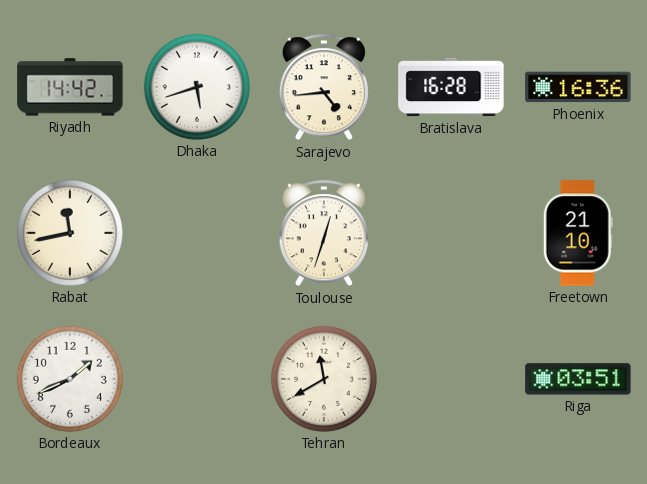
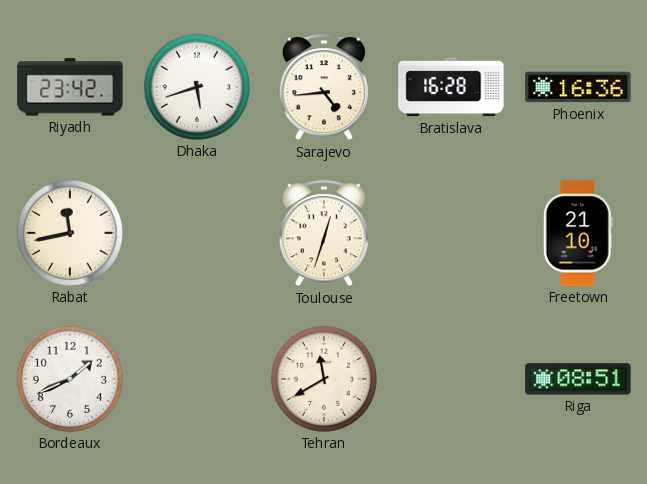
Riyadh: 14:42 -> 23:42 (70, 87)
Riga: 03:51 -> 08:51 (578, 379)
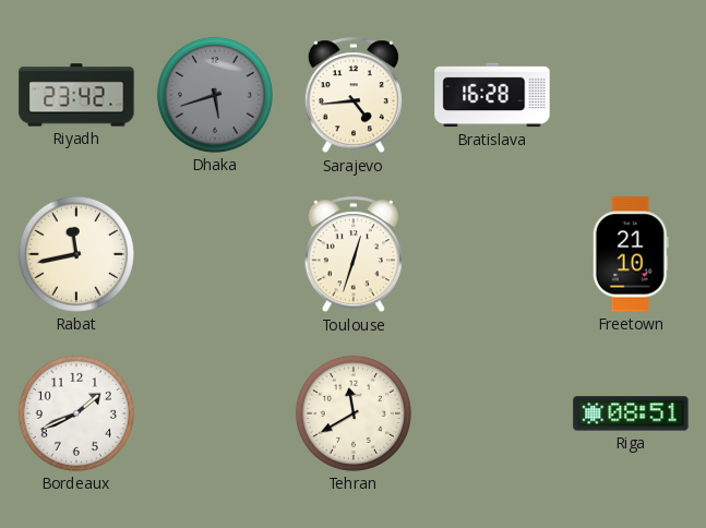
Dhaka dial: white -> grey (215, 95)
Phoenix: 16:36 -> none (578, 87)
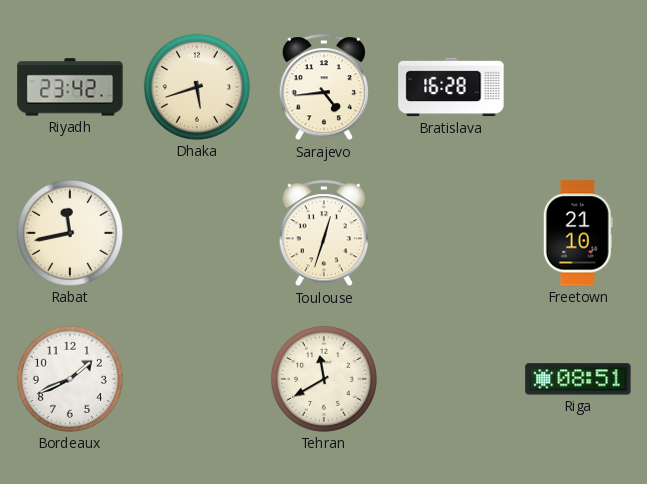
Dhaka dial: grey -> cream (197, 87)
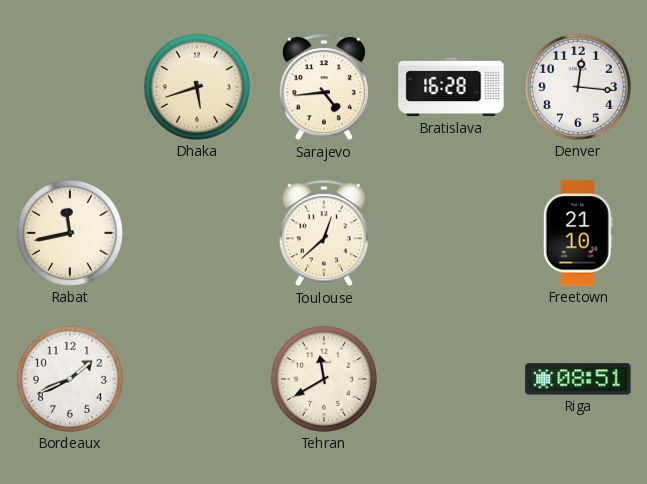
Riyadh: 23:42 -> none (70, 87)
Denver: none -> 12:16 (578, 87)
Toulouse: 12:33 -> 12:38 (324, 234)
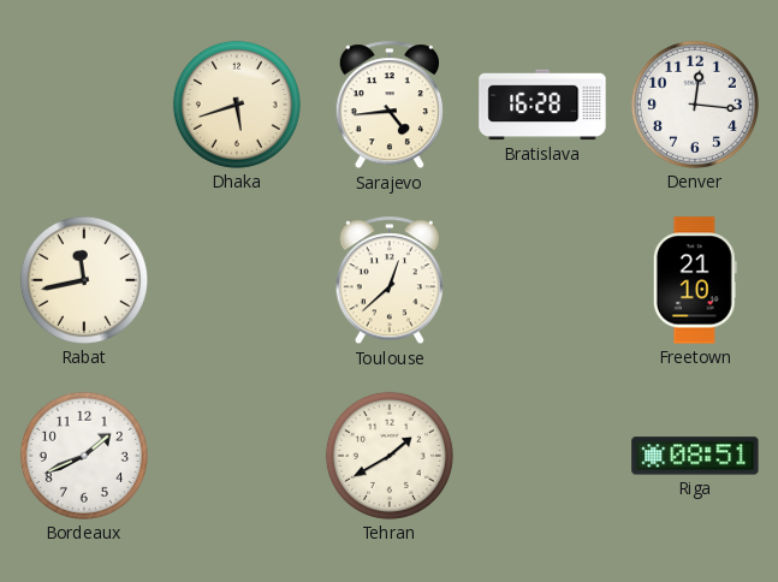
Tehran: 11:40 -> 1:40 (390, 456)
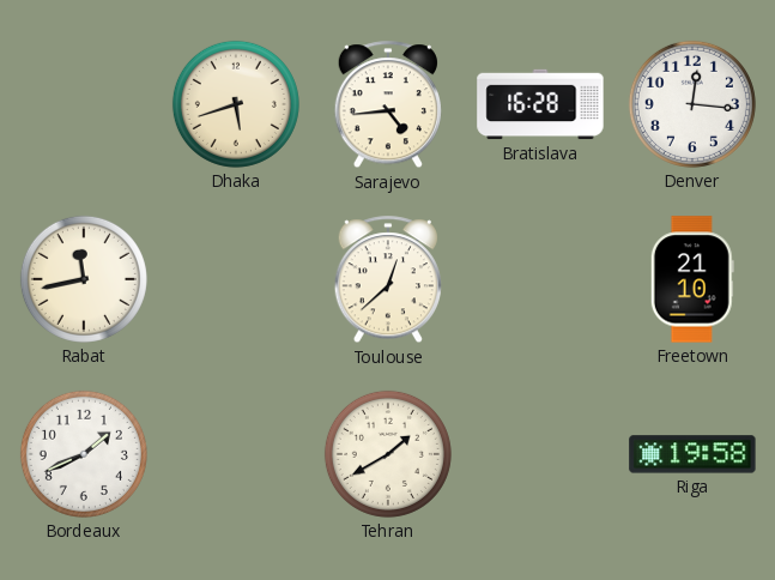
Riga: 08:51 -> 19:58 (692, 454)
